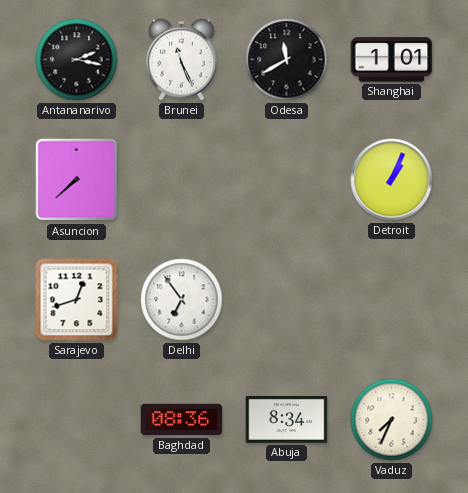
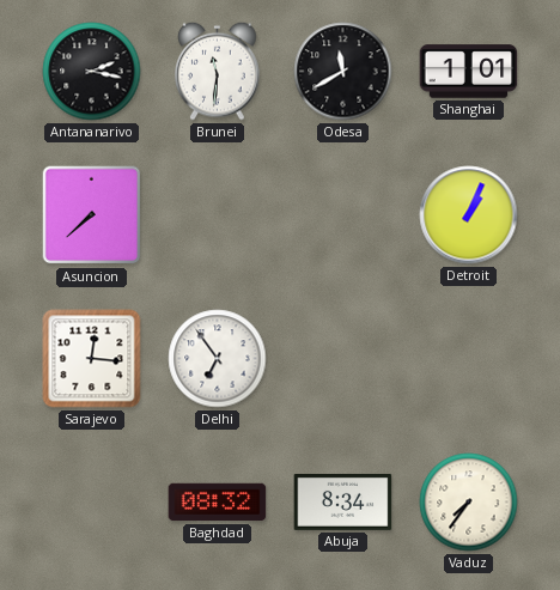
Brunei: 11:26 -> 11:31 (218, 71)
Sarajevo: 12:42 -> 12:16 (92, 359)
Baghdad: 08:36 -> 08:32 (218, 503)
Vaduz: 7:34 -> 7:36 (469, 503)
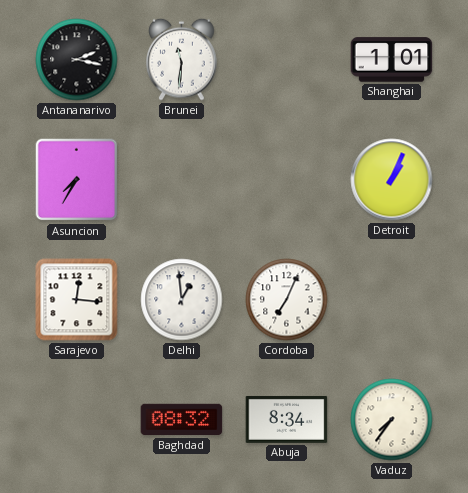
Odesa: 11:40 -> none (343, 72)
Asuncion: 7:38 -> 7:35 (77, 180)
Delhi: 6:54 -> 12:59 (182, 300)
Cordoba: none -> 7:04 (287, 300)
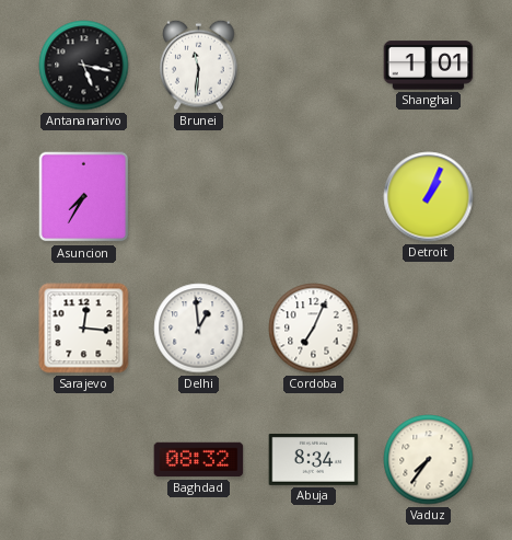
Antananarivo: 2:17 -> 5:17 (84, 66)
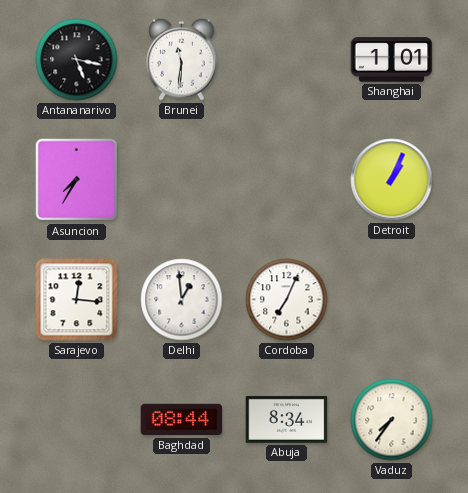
Baghdad: 08:32 -> 08:44 (182, 420)
